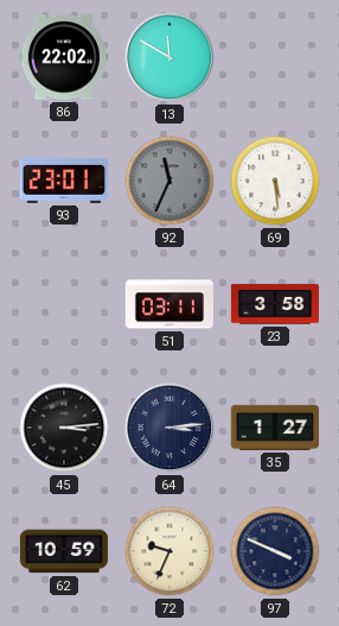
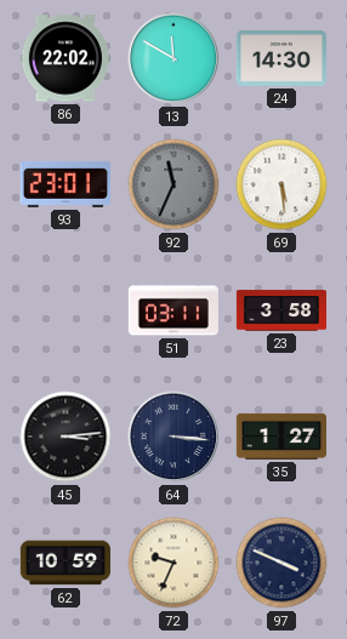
24: none -> 14:30 (281, 58)
64: 3:14 -> 3:16 (173, 437)
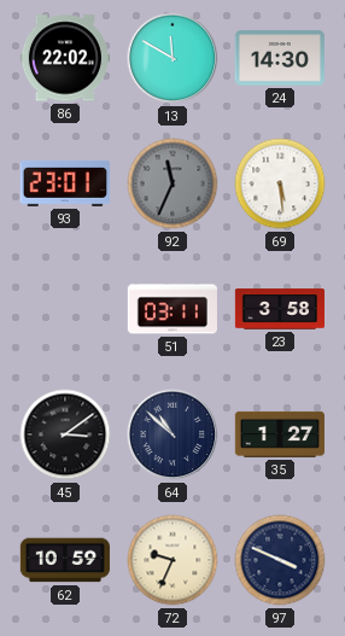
45: 3:14 -> 3:09 (65, 434)
64: 3:16 -> 10:52 (172, 434)
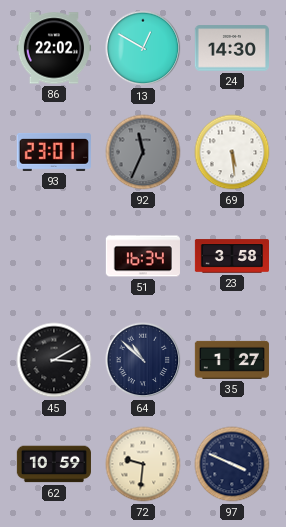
13: 11:50 -> 12:50 (143, 48)
51: 03:11 -> 16:34 (143, 256)
45: 3:09 -> 3:10 (54, 360)
72: 9:34 -> 9:31 (143, 464)
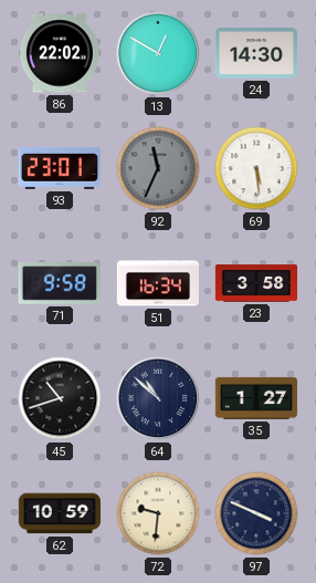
71: none -> 9:58 (60, 283)
45: 3:10 -> 10:42 (60, 398)
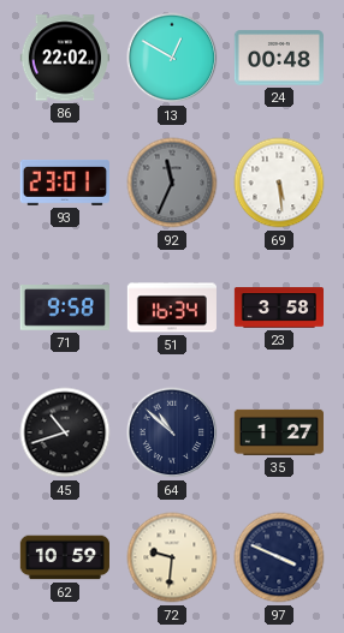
24: 14:30 -> 00:48 (279, 58)
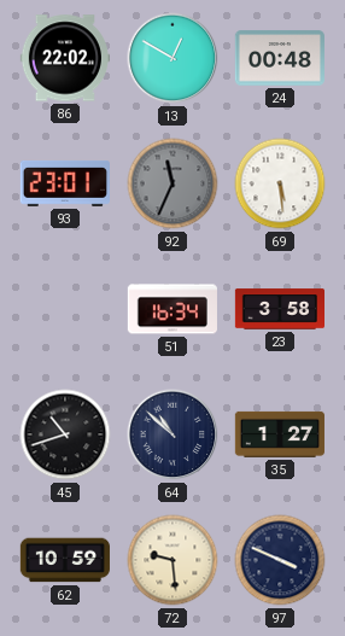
71: 9:58 -> none (65, 307)
72: 9:31 -> 9:29 (172, 560)
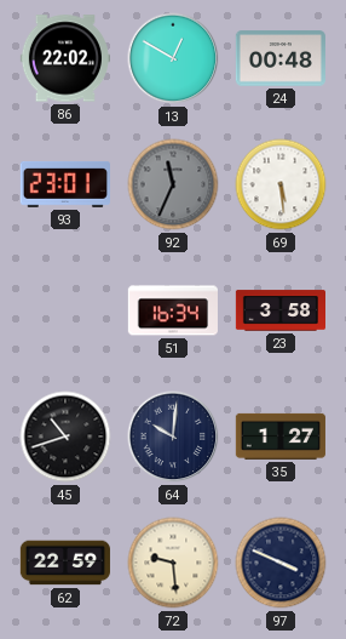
64: 10:52 -> 10:01 (173, 437)
62: 10:59 -> 22:59 (64, 563)
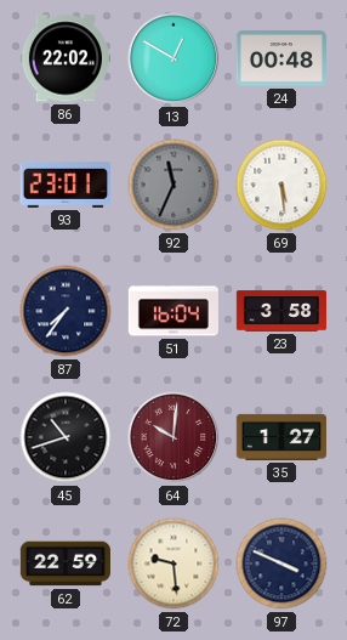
87: none -> 7:36 (66, 311)
51: 16:34 -> 16:04 (173, 311)
64 dial: navy -> burgundy (173, 437)
